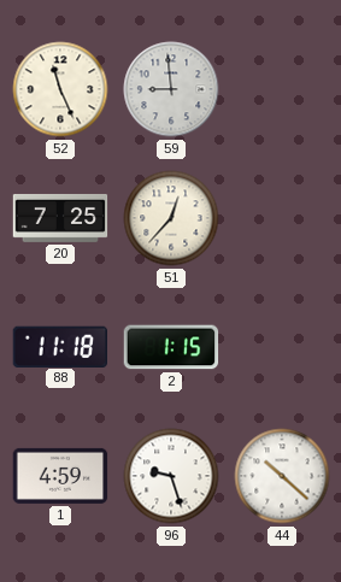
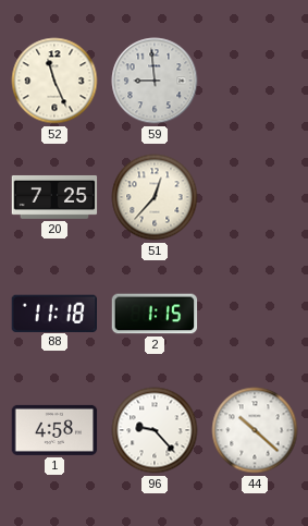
1: 4:59 -> 4:58 (54, 430)
96: 9:27 -> 9:23 (155, 430)
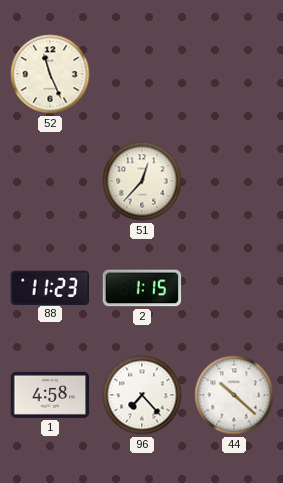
59: 8:59 -> none (155, 81)
20: 7:25 -> none (54, 197)
88: 11:18 -> 11:23 (49, 287)
96: 9:23 -> 7:23 (142, 395)
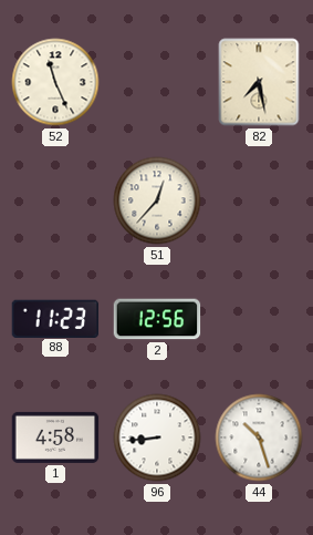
82: none -> 7:28 (259, 82)
2: 1:15 -> 12:56 (157, 319)
96: 7:23 -> 8:44 (157, 438)
44: 10:22 -> 10:27 (259, 438)
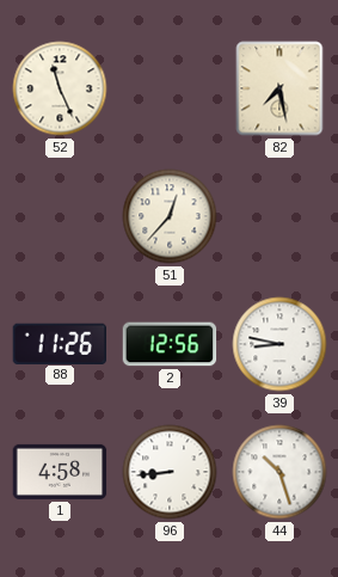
88: 11:23 -> 11:26 (59, 343)
39: none -> 8:47 (279, 344)
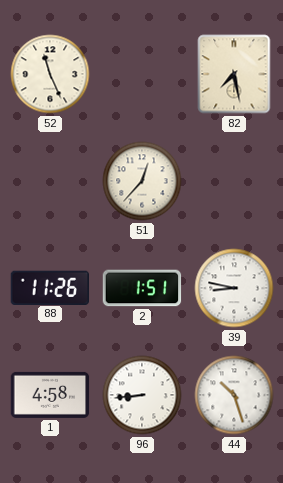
2: 12:56 -> 1:51 (142, 288)
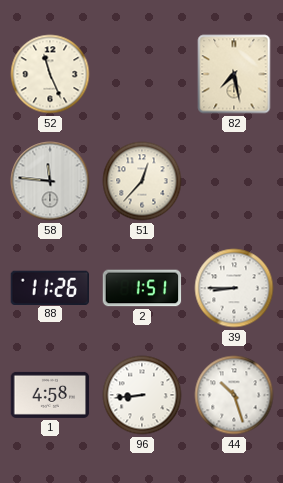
58: none -> 11:46 (50, 181)
39: 8:47 -> 8:45 (234, 288)
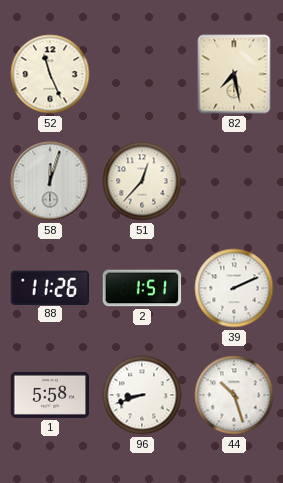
58: 11:46 -> 12:03 (50, 181)
39: 8:45 -> 2:11 (234, 288)
1: 4:58 -> 5:58 (50, 395)
96: 8:44 -> 8:42 (142, 395)
